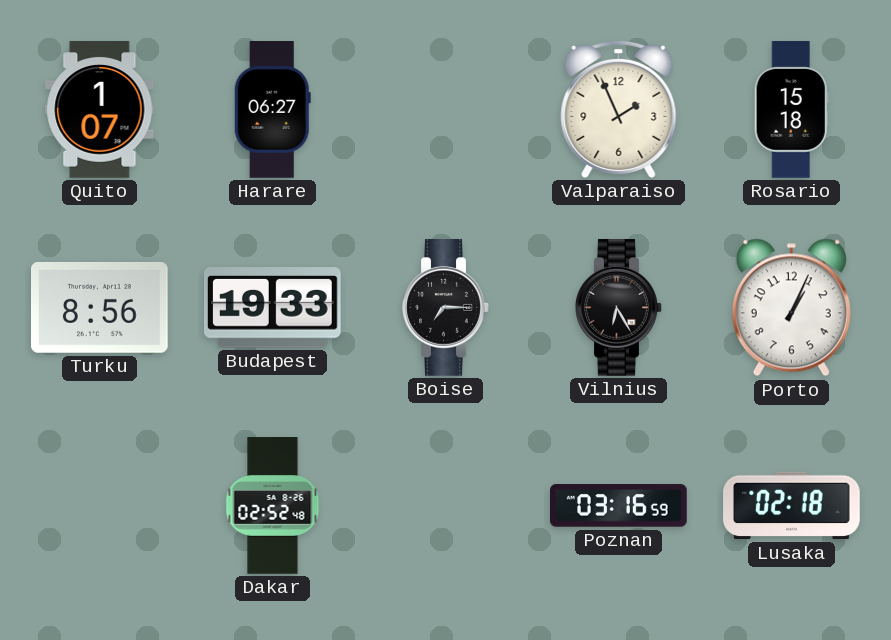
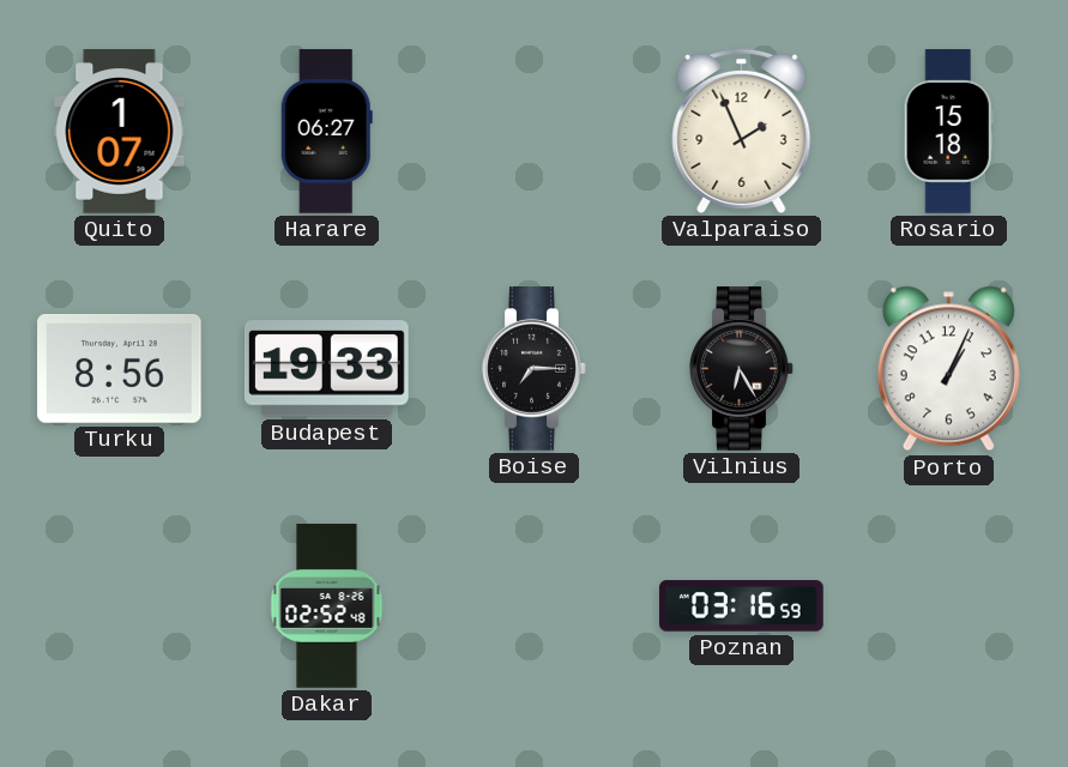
Lusaka: 02:18 -> none (792, 506)
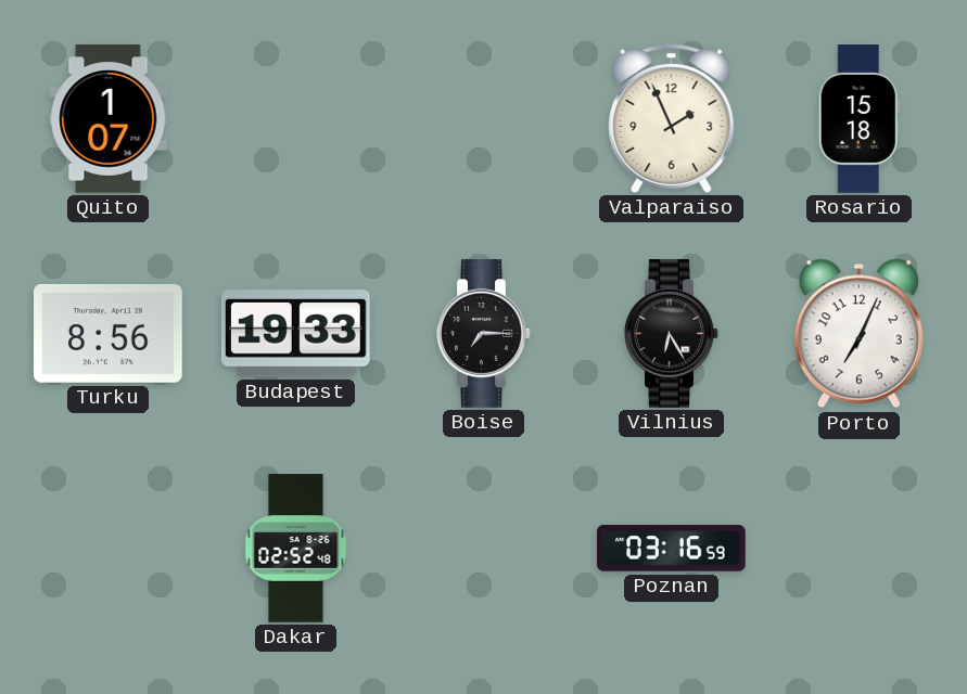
Harare: 06:27 -> none (326, 132)
Porto: 1:04 -> 7:04 (858, 334)
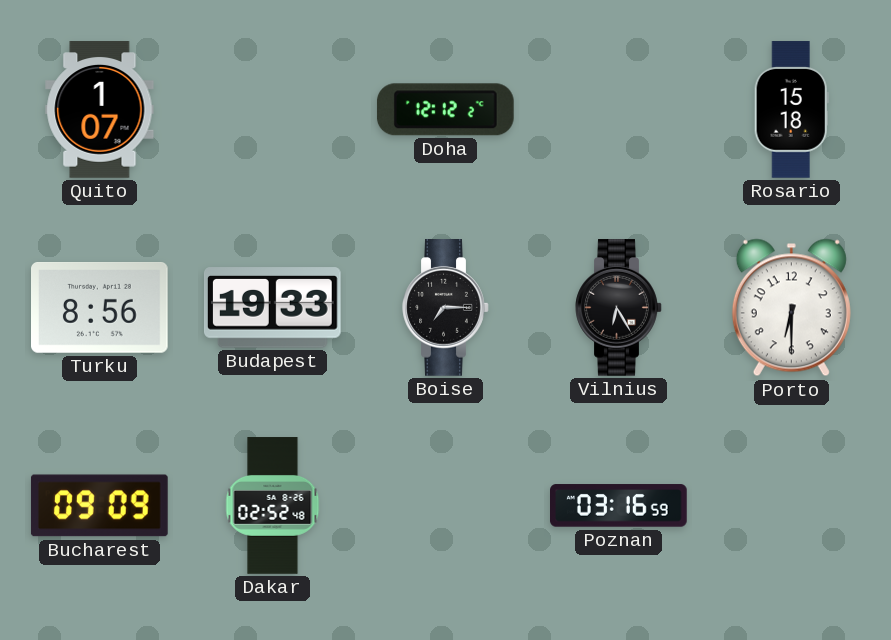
Doha: none -> 12:12 (445, 110)
Valparaiso: 1:56 -> none (672, 118)
Porto: 7:04 -> 6:30 (791, 308)
Bucharest: none -> 09:09 (100, 506)
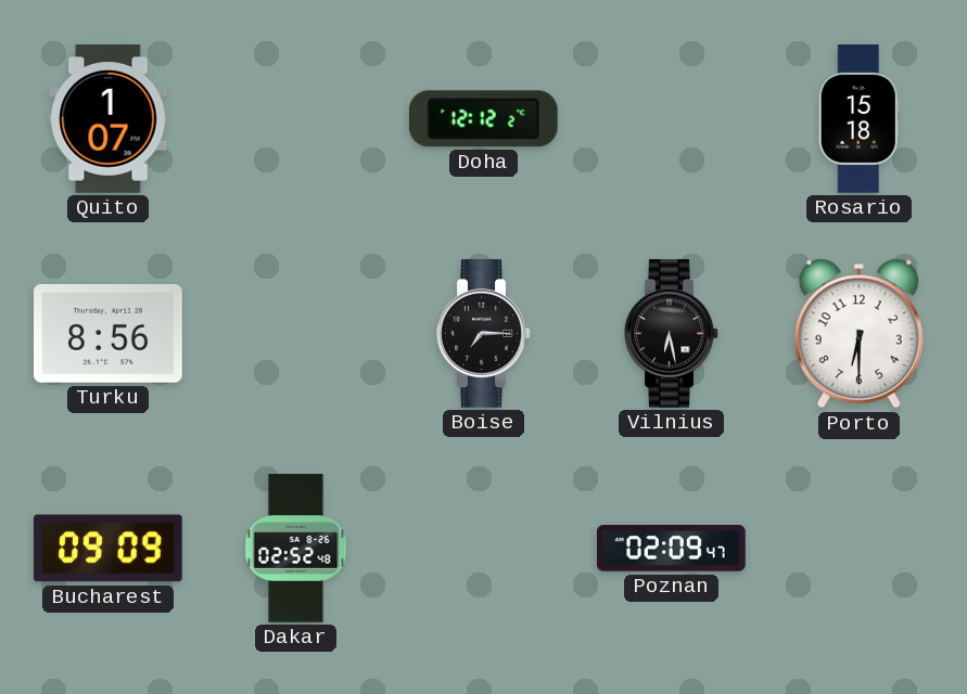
Budapest: 19:33 -> none (273, 308)
Vilnius: 6:25 -> 6:28 (672, 334)
Poznan: 03:16 -> 02:09 (672, 549)
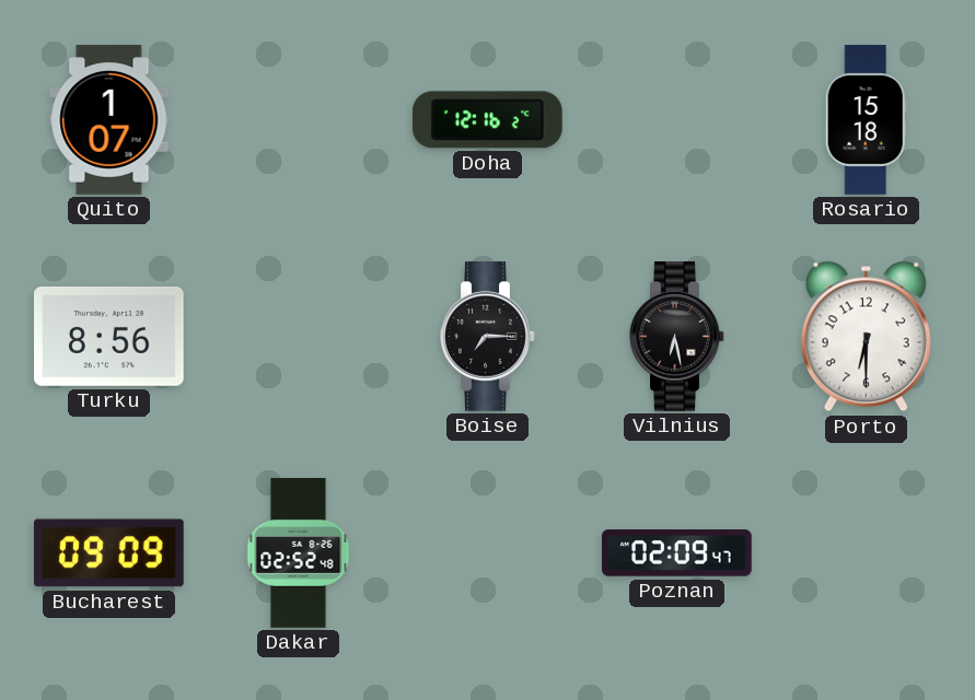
Doha: 12:12 -> 12:16 (487, 120)
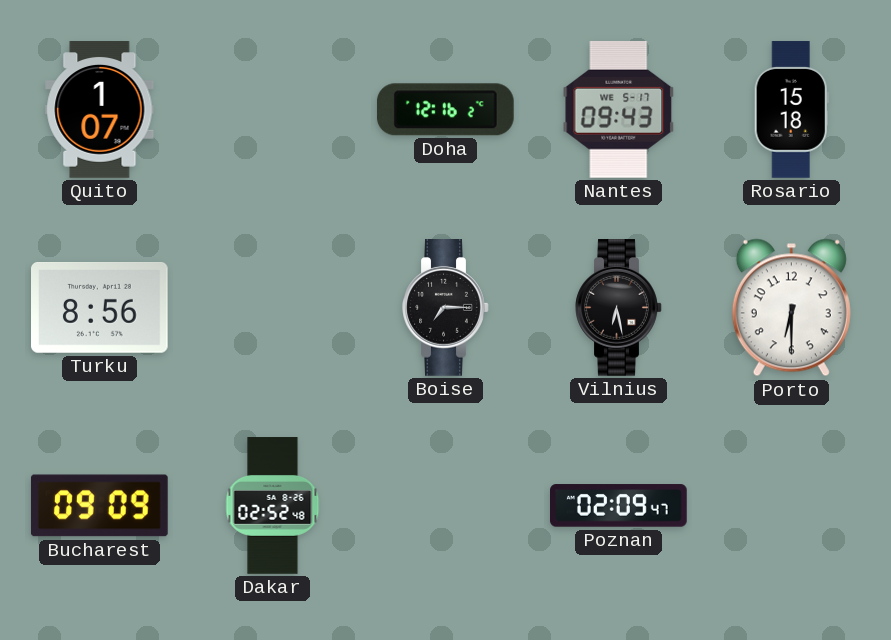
Nantes: none -> 09:43 (619, 109)
